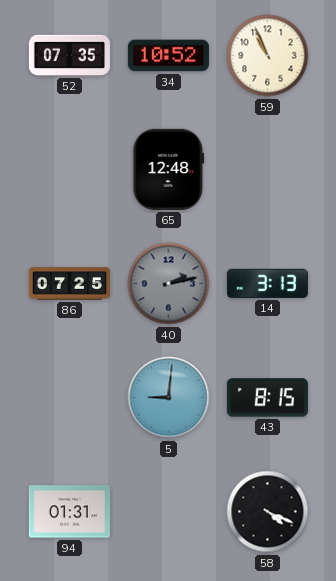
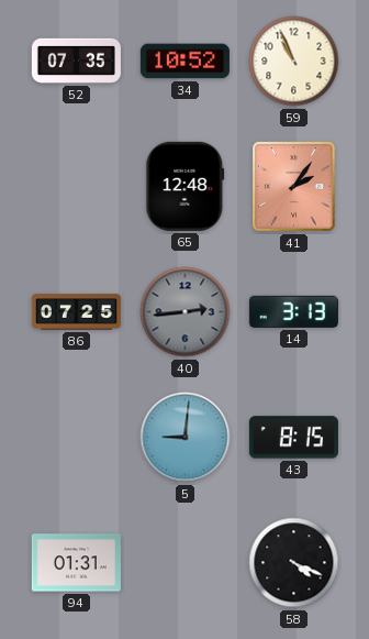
41: none -> 2:06 (294, 187)
40: 2:13 -> 2:44 (186, 312)
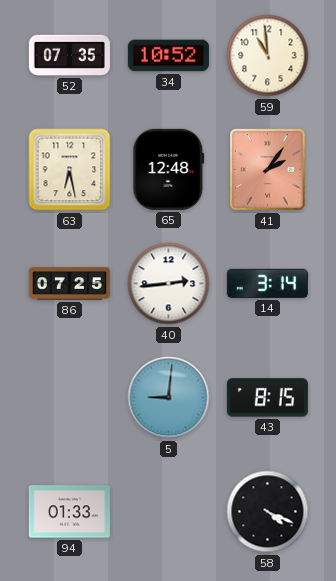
59: 10:56 -> 10:59 (268, 56)
63: none -> 6:28 (70, 170)
40 dial: grey -> white (169, 284)
14: 3:13 -> 3:14 (267, 283)
94: 01:31 -> 01:33 (69, 512)
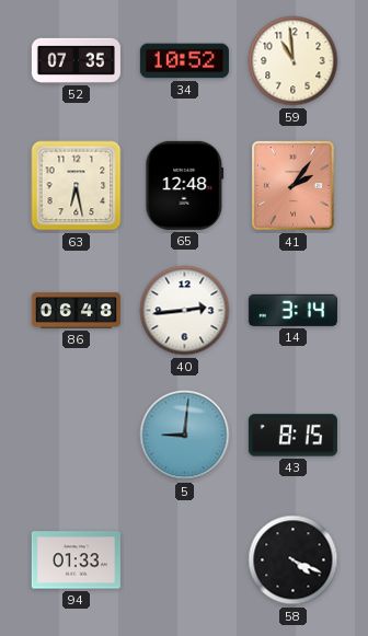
86: 07:25 -> 06:48 (76, 311)
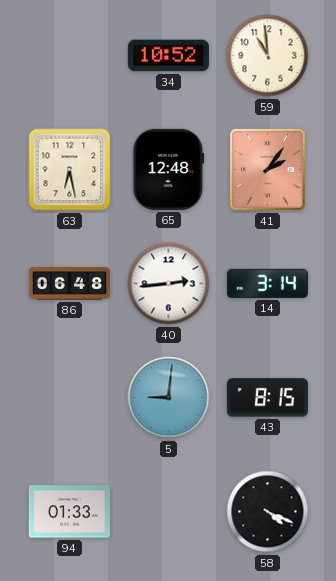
52: 07:35 -> none (76, 60)
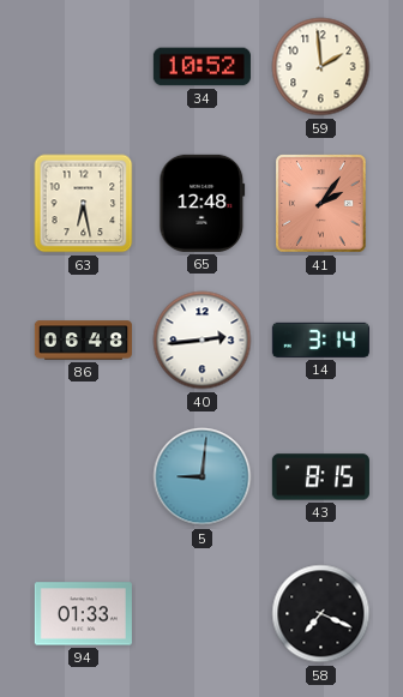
59: 10:59 -> 1:59 (321, 67)
58: 4:19 -> 7:19 (321, 614)
